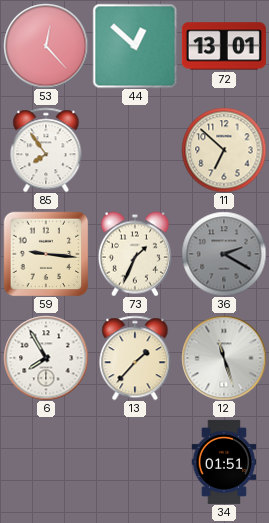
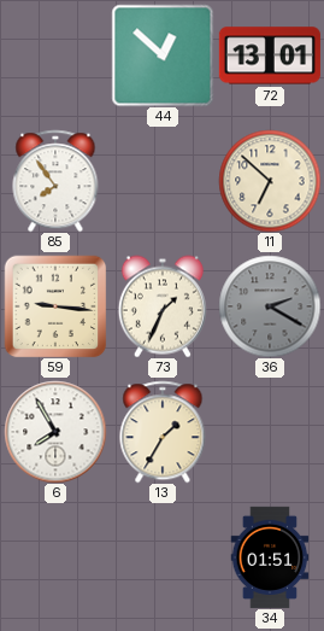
53: 12:23 -> none (46, 46)
13: 1:37 -> 1:35 (163, 432)
12: 11:27 -> none (224, 358)
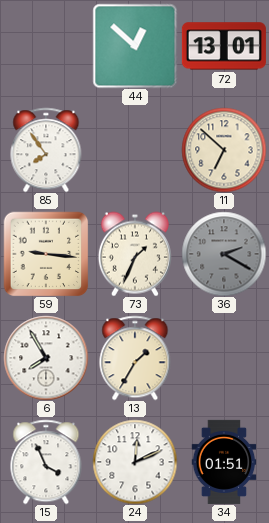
15: none -> 3:56 (46, 462)
24: none -> 12:11 (135, 462)
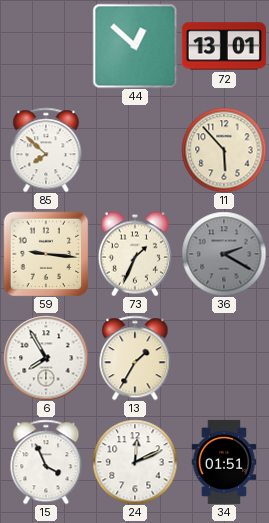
85: 7:54 -> 7:52 (46, 150)
11: 6:52 -> 5:53 (224, 150)
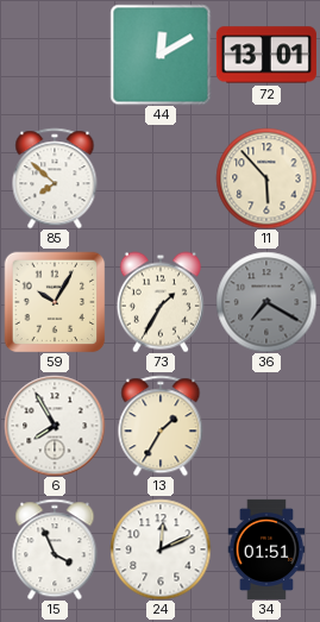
44: 12:52 -> 12:10 (161, 55)
59: 9:16 -> 10:05 (55, 302)
73: 1:34 -> 1:35 (161, 302)
36: 2:20 -> 7:20 (266, 302)
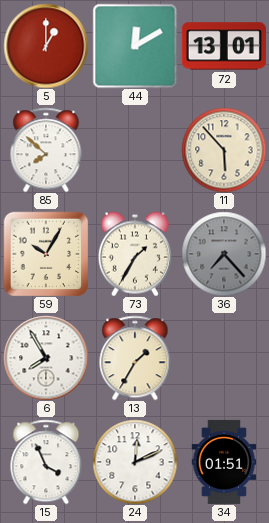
5: none -> 1:00 (46, 46)
36: 7:20 -> 7:23 (224, 254)
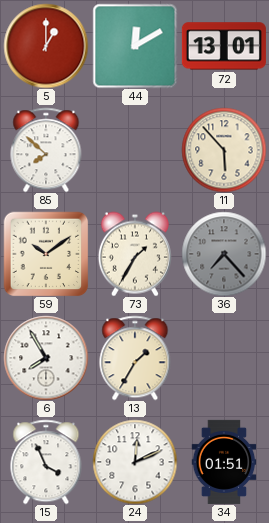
59: 10:05 -> 10:09 (46, 254)
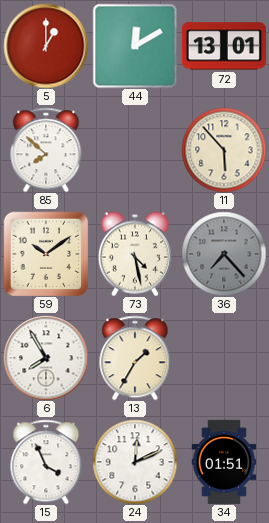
73: 1:35 -> 4:28 (135, 254)
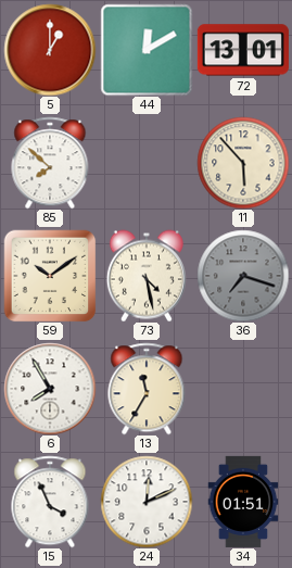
36: 7:23 -> 7:18 (243, 276)
13: 1:35 -> 11:35 (147, 389)
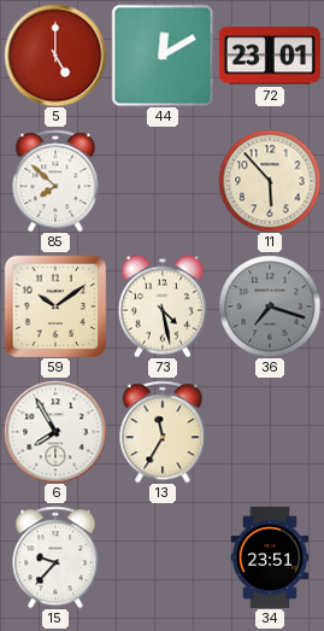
5: 1:00 -> 5:00 (55, 55)
72: 13:01 -> 23:01 (270, 55)
15: 3:56 -> 9:37 (55, 557)
24: 12:11 -> none (147, 502)
34: 01:51 -> 23:51 (270, 557)
